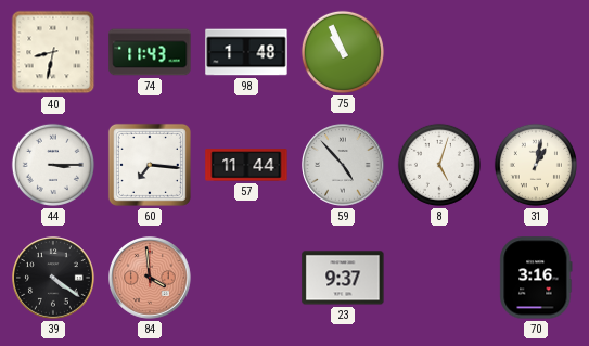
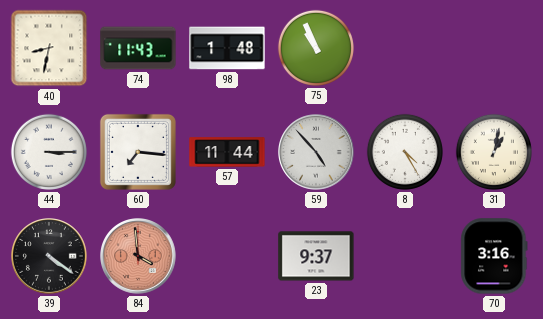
8: 5:03 -> 4:25 (405, 152)
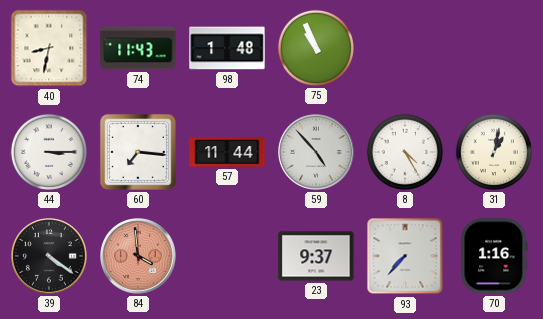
93: none -> 7:37 (405, 256)
70: 3:16 -> 1:16 (494, 256)
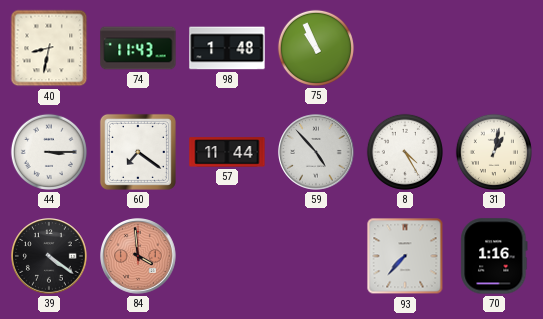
60: 7:16 -> 7:21 (138, 152)
23: 9:37 -> none (316, 256)
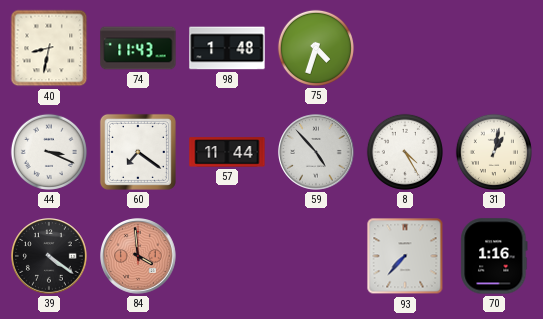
75: 10:56 -> 4:33 (316, 48)
44: 3:15 -> 3:19 (49, 152)
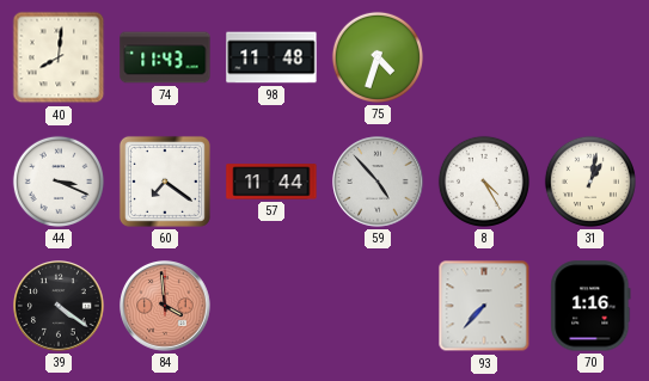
40: 8:32 -> 8:01 (59, 57)
98: 1:48 -> 11:48 (271, 57)
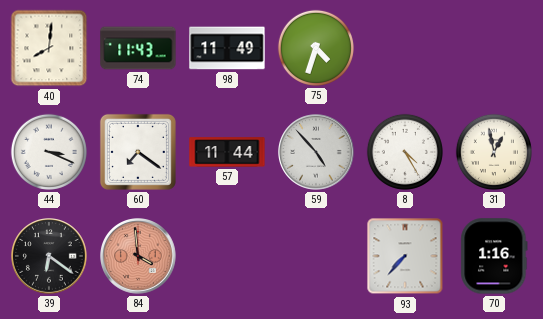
98: 11:48 -> 11:49 (227, 48)
31: 1:02 -> 12:58 (494, 152)
39: 4:21 -> 6:21 (50, 257)
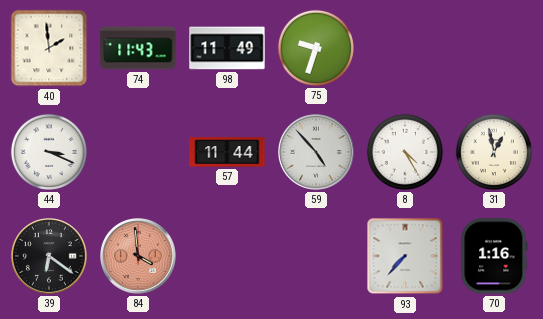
40: 8:01 -> 1:59 (49, 48)
75: 4:33 -> 9:33 (316, 48)
60: 7:21 -> none (138, 152)
